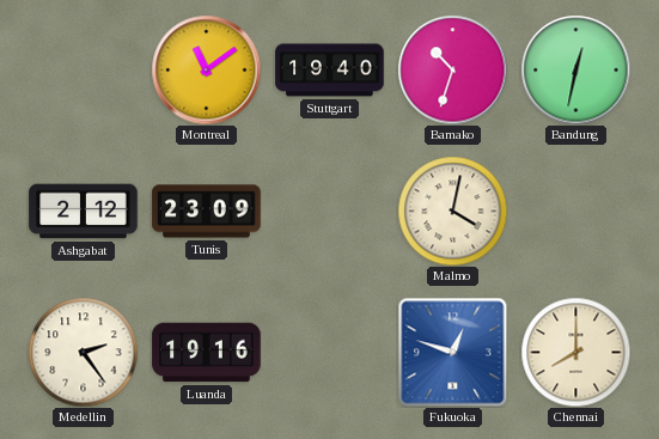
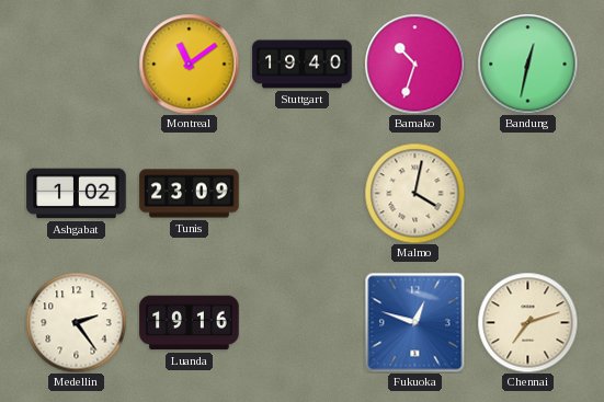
Ashgabat: 2:12 -> 1:02 (77, 194)
Chennai: 8:00 -> 7:12 (527, 322)
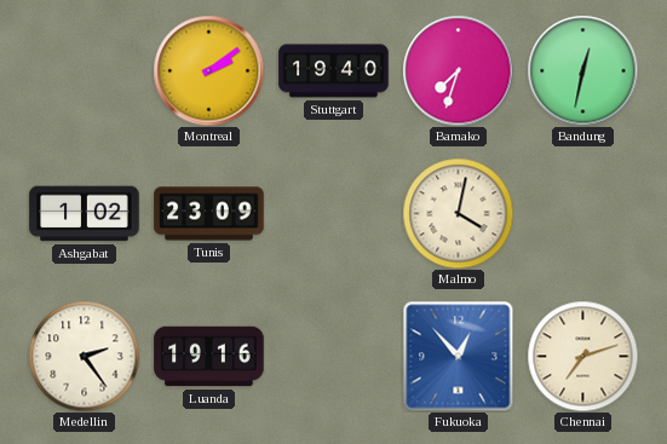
Montreal: 11:09 -> 2:09 (208, 70)
Bamako: 10:33 -> 7:33 (458, 70)
Fukuoka: 12:48 -> 12:53 (458, 356)
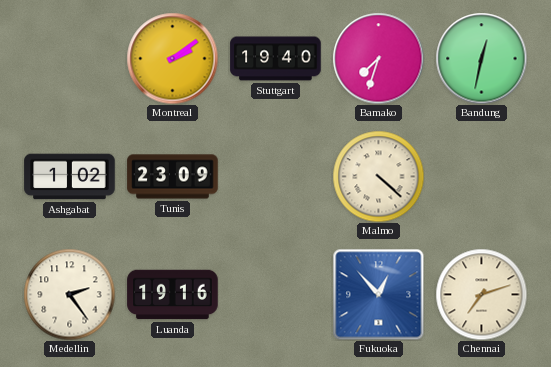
Malmo: 4:02 -> 4:22 (378, 176)
